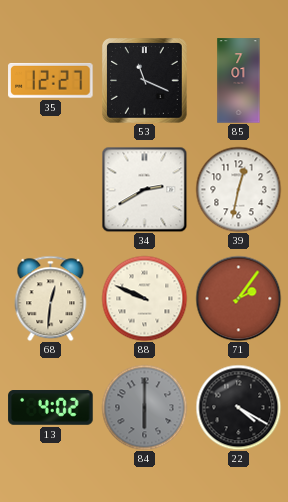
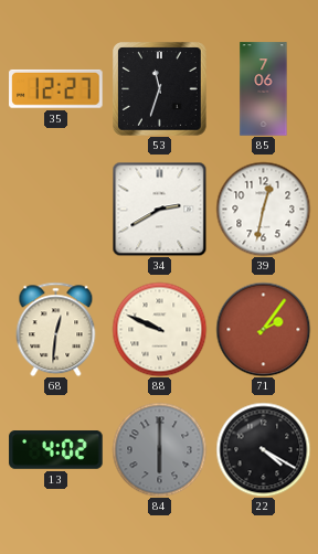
53: 11:19 -> 11:33 (160, 89)
85: 7:01 -> 7:06 (264, 89)
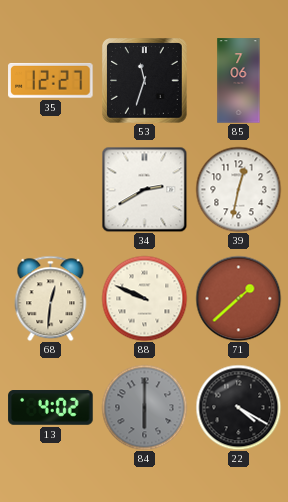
71: 2:06 -> 1:38 (238, 298)
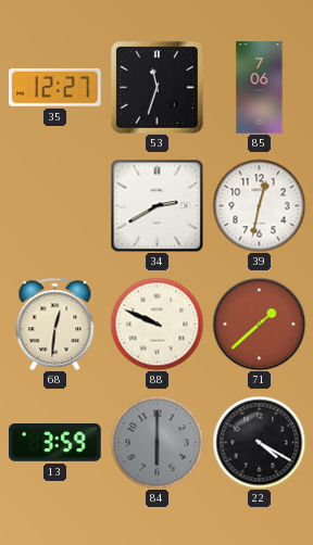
13: 4:02 -> 3:59 (55, 443)
